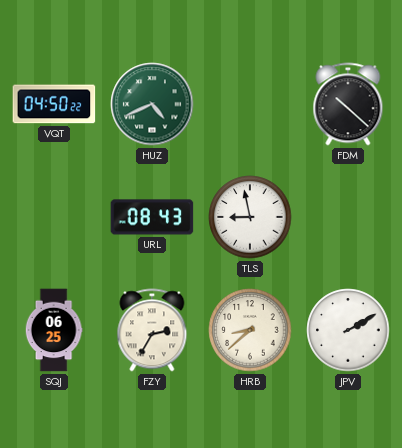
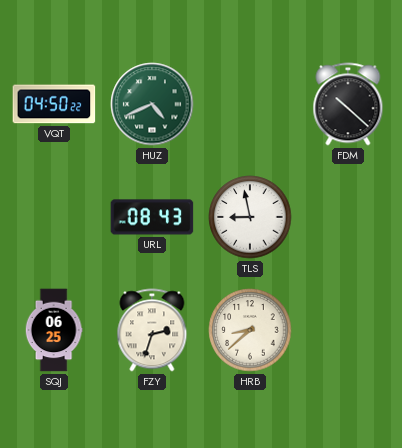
FZY: 2:35 -> 2:33 (152, 330)
JPV: 2:10 -> none (348, 330)
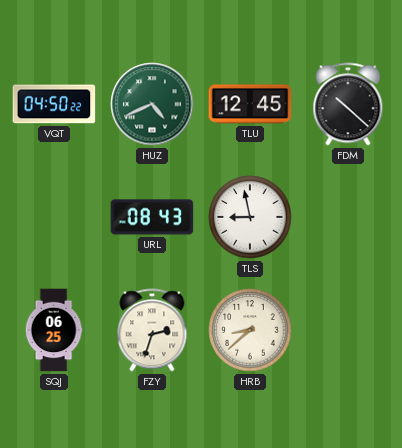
TLU: none -> 12:45 (250, 104)
